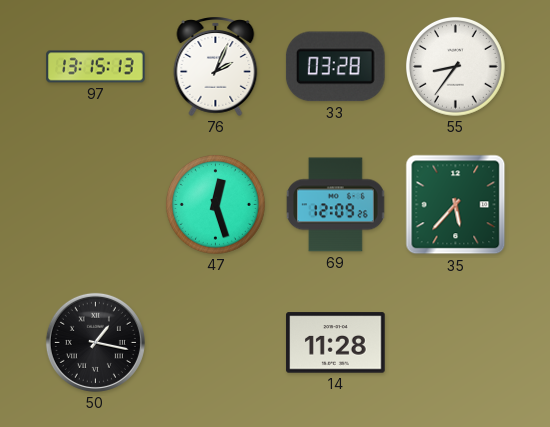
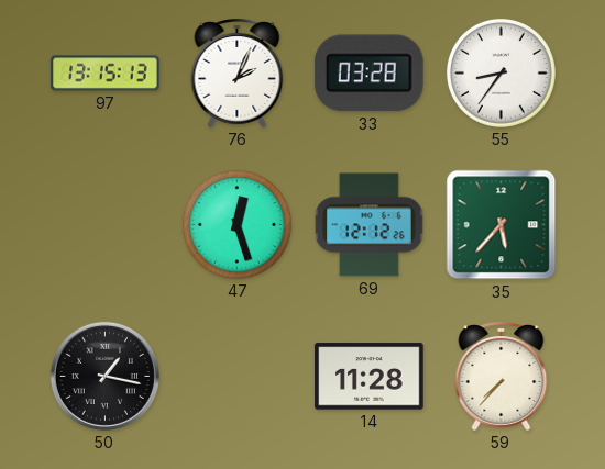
69: 12:09 -> 12:12 (369, 225)
59: none -> 7:37 (502, 376)
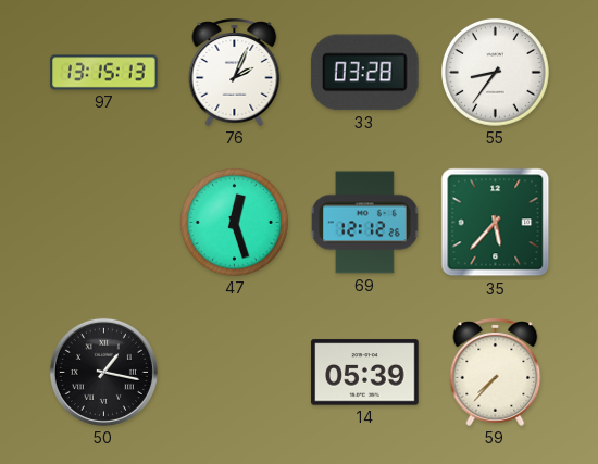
14: 11:28 -> 05:39 (365, 373)
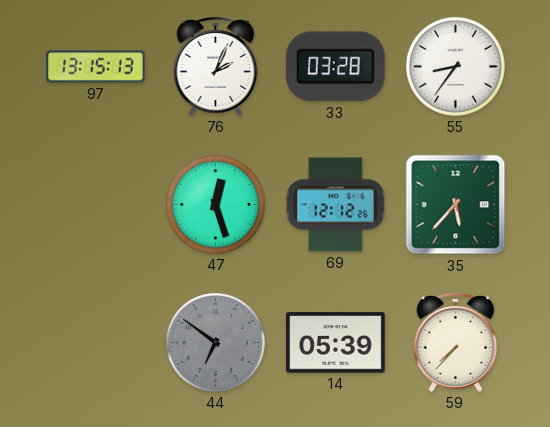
50: 1:17 -> none (103, 372)
44: none -> 6:51 (215, 342)
